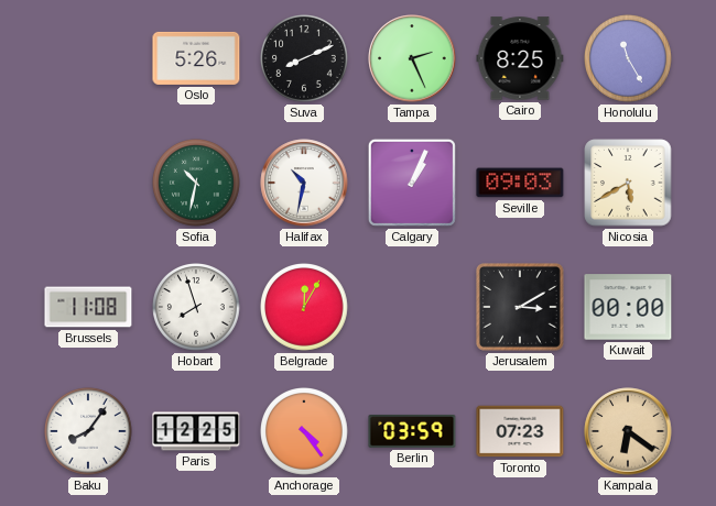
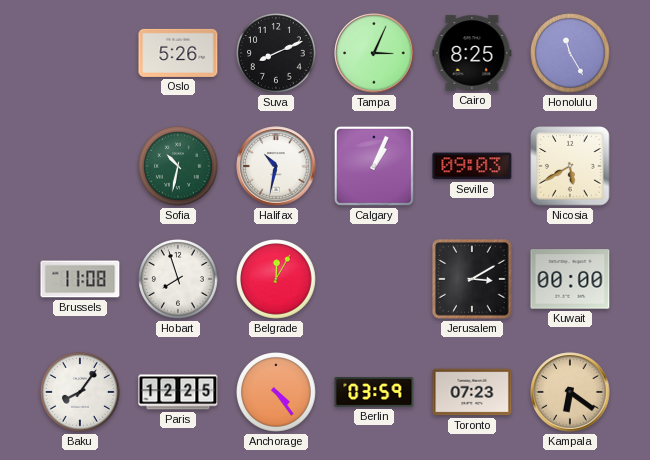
Tampa: 2:26 -> 3:04 (374, 53)
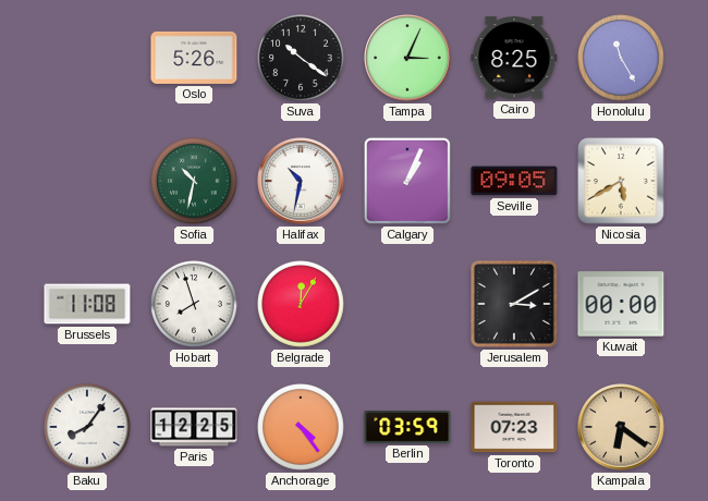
Suva: 8:11 -> 10:21 (302, 59)
Seville: 09:03 -> 09:05 (514, 181)
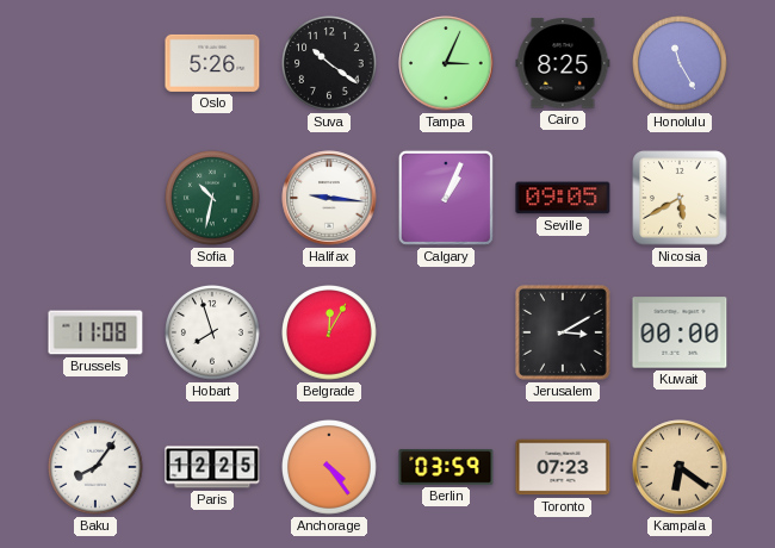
Halifax: 10:32 -> 9:16 (329, 198)
